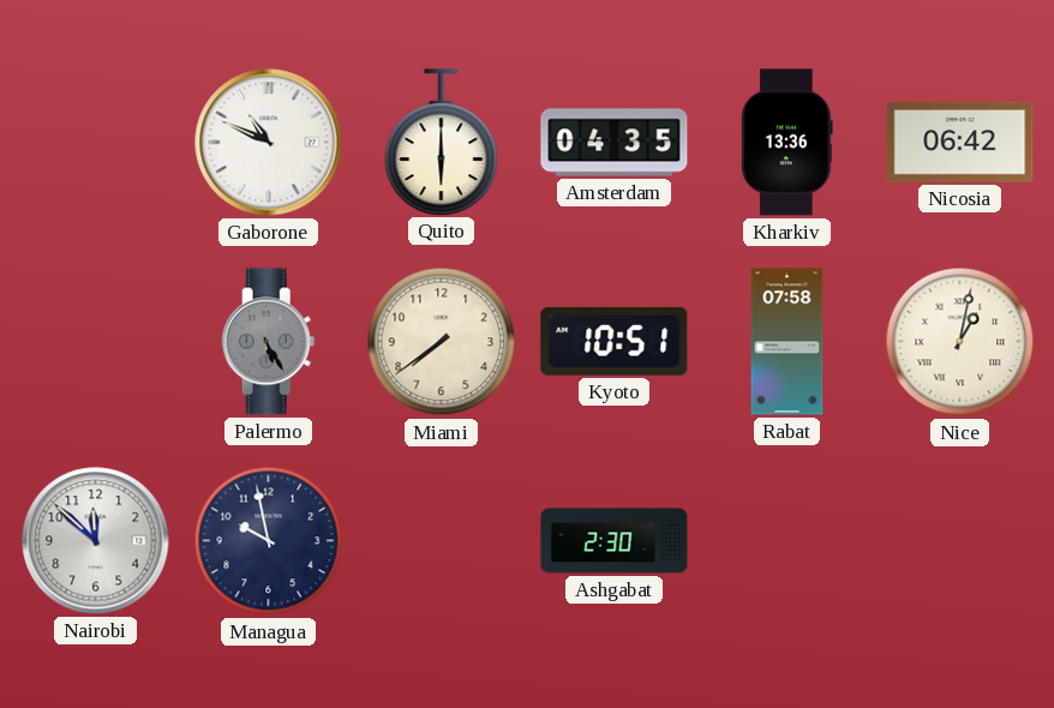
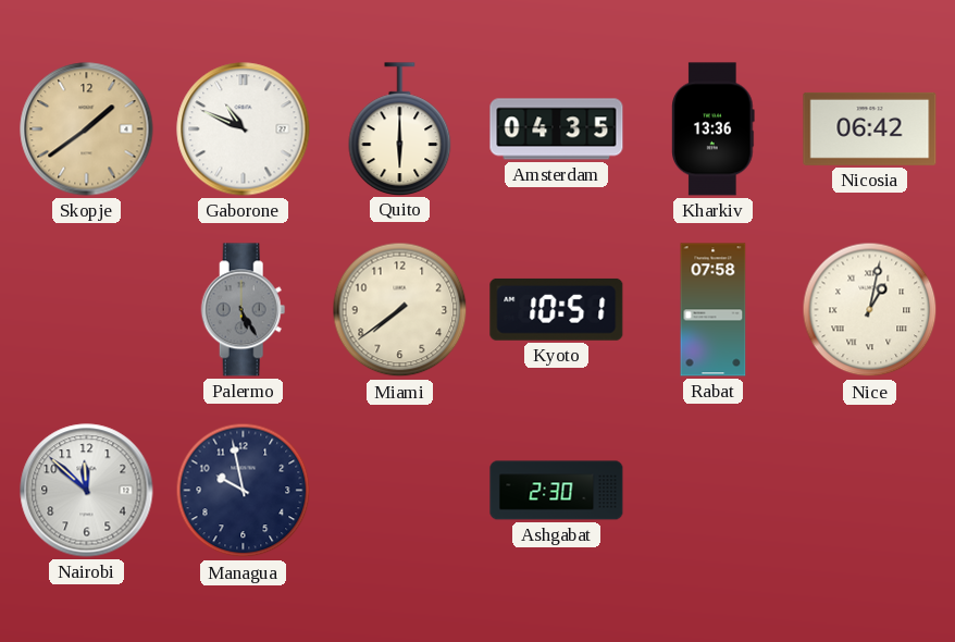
Skopje: none -> 1:39 (87, 129)
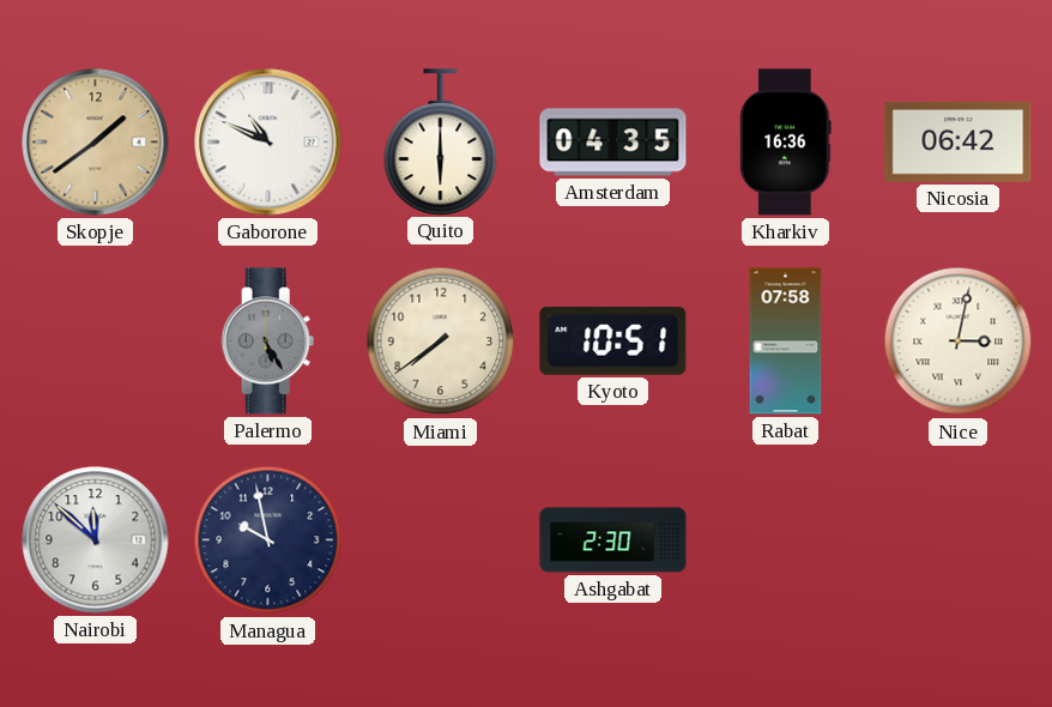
Kharkiv: 13:36 -> 16:36 (786, 143)
Nice: 1:02 -> 3:02 (959, 342)
